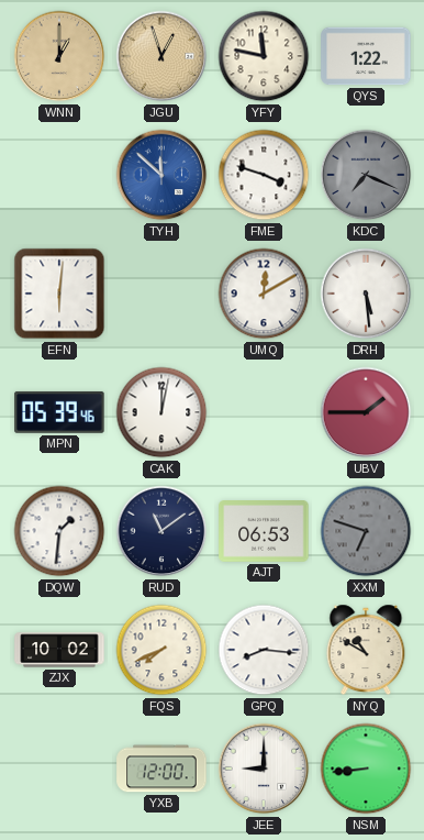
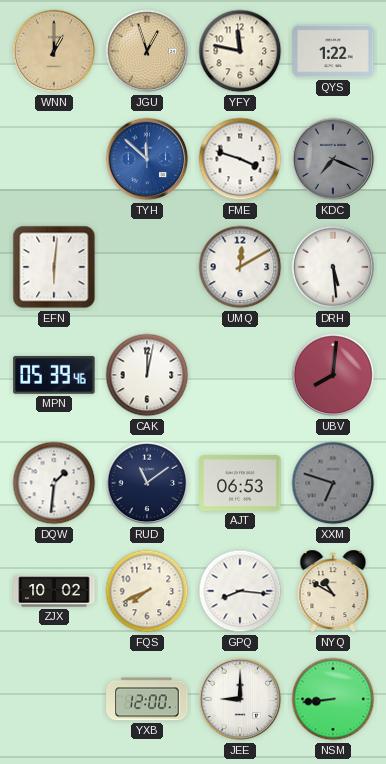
UBV: 1:45 -> 8:01 (333, 375)
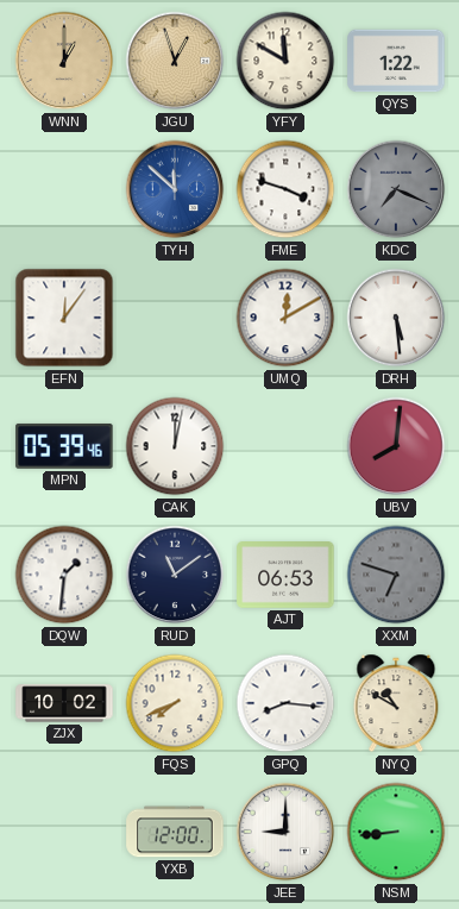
YFY: 11:47 -> 11:50 (285, 61)
EFN: 6:01 -> 12:06 (64, 318)
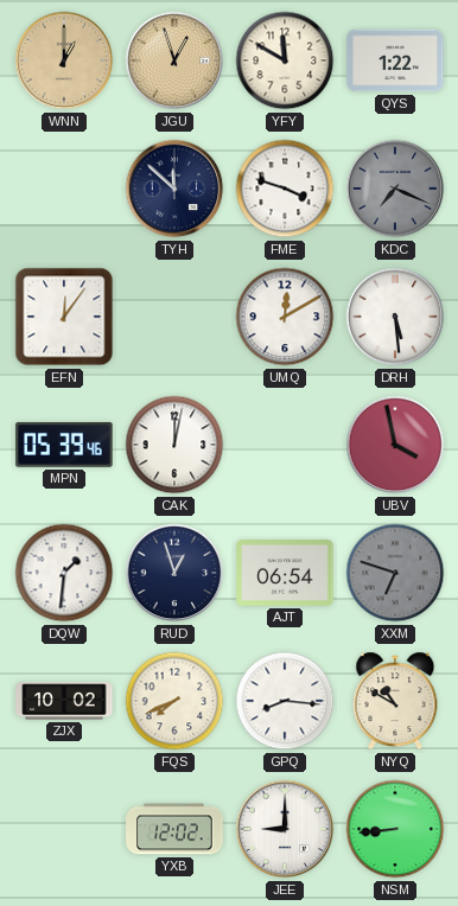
TYH dial: blue -> navy (174, 189)
UBV: 8:01 -> 3:58 (395, 445)
RUD: 11:09 -> 12:57 (174, 573)
AJT: 06:53 -> 06:54 (285, 574)
YXB: 12:00 -> 12:02 (174, 829)
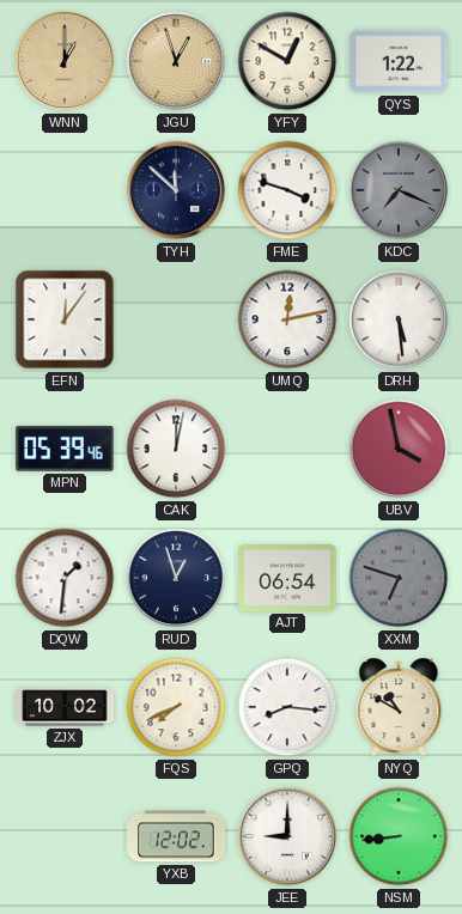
YFY: 11:50 -> 12:50 (287, 61)
UMQ: 12:10 -> 12:13 (287, 319)
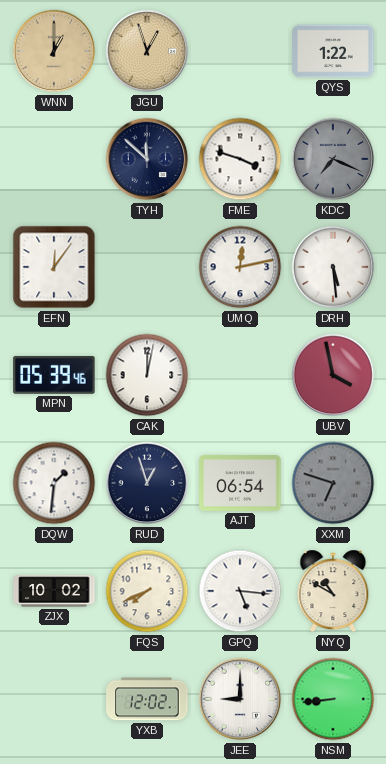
YFY: 12:50 -> none (287, 61)
GPQ: 8:16 -> 5:16 (240, 591)
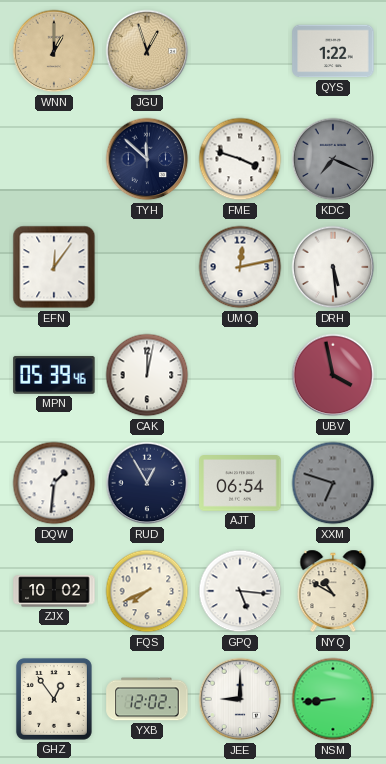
RUD: 12:57 -> 12:55 (147, 483)
GHZ: none -> 12:54 (54, 699)
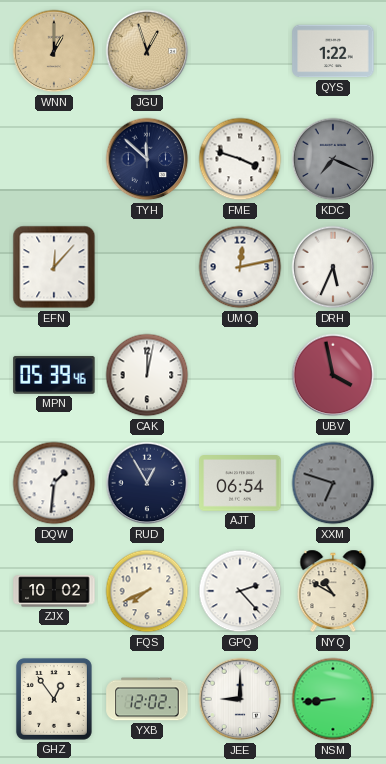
EFN: 12:06 -> 12:07 (54, 267)
DRH: 5:29 -> 5:34 (333, 267)
GPQ: 5:16 -> 2:23 (240, 591)
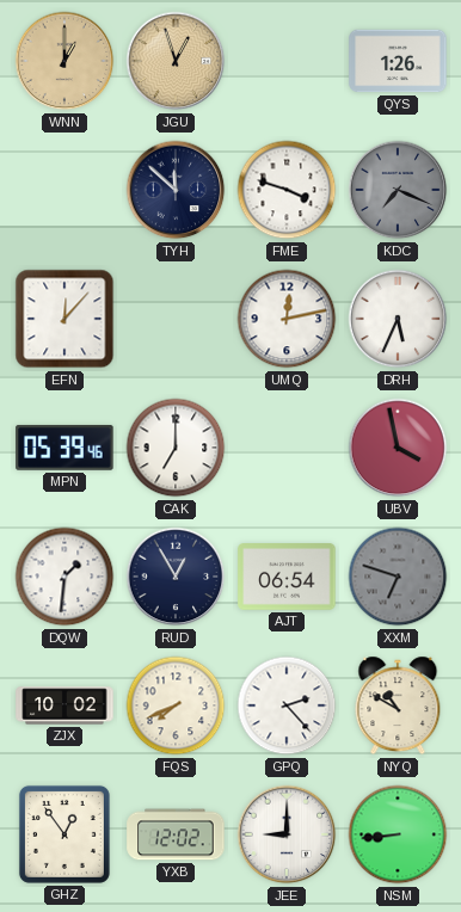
QYS: 1:22 -> 1:26 (398, 61)
CAK: 12:02 -> 7:00 (176, 448)
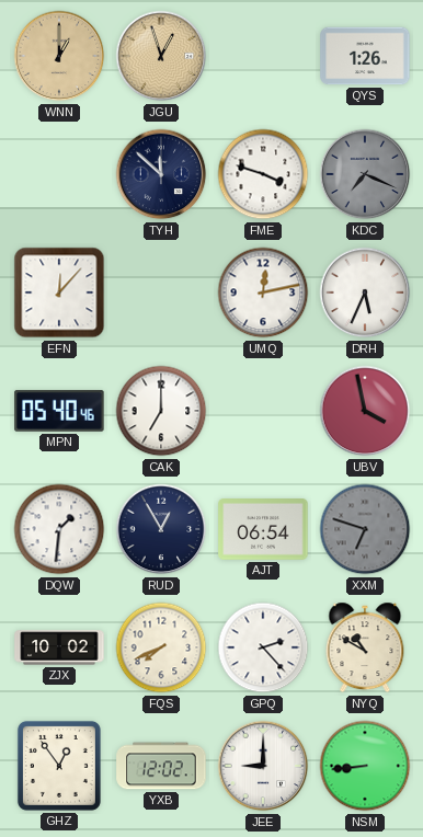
MPN: 05:39 -> 05:40 (59, 411)
